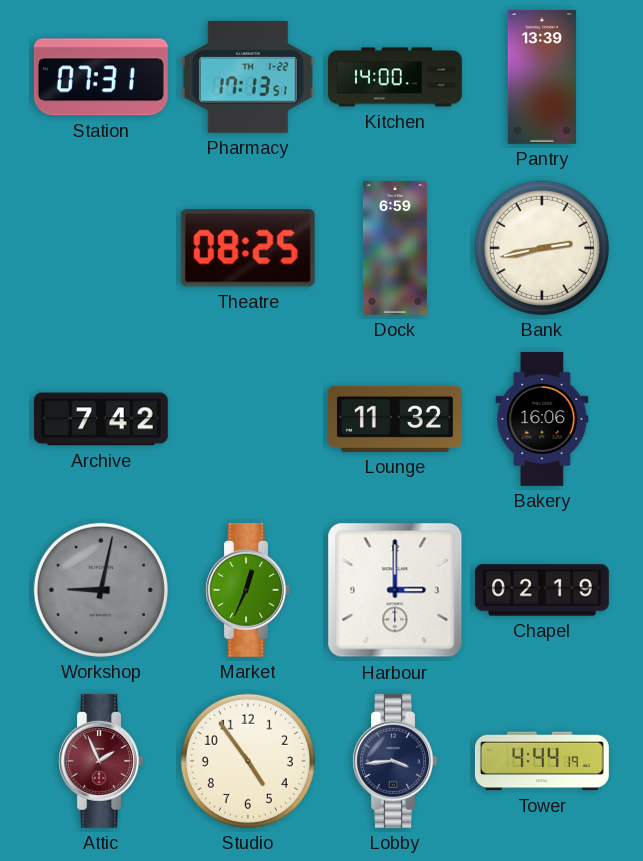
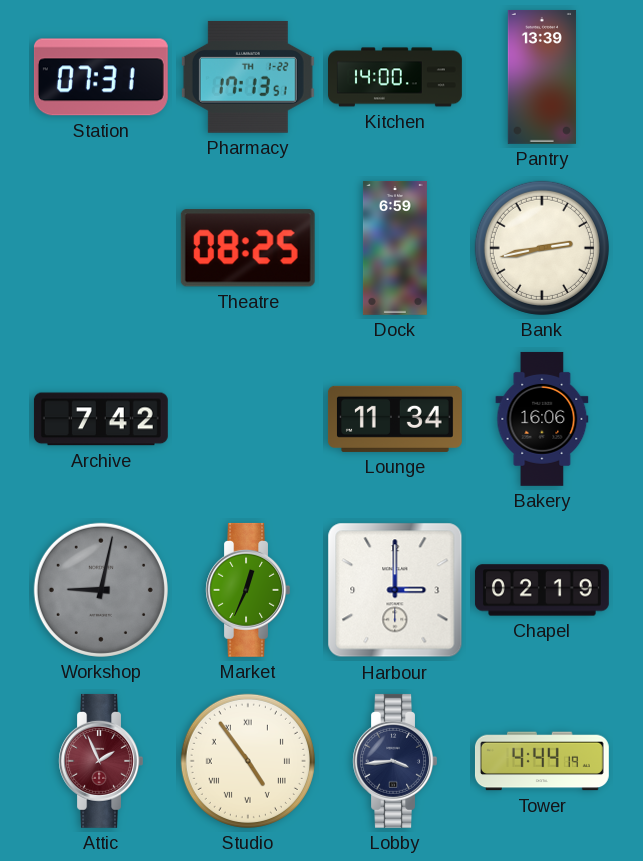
Lounge: 11:32 -> 11:34 (395, 419)
Studio numerals: Arabic -> Roman (248, 761)
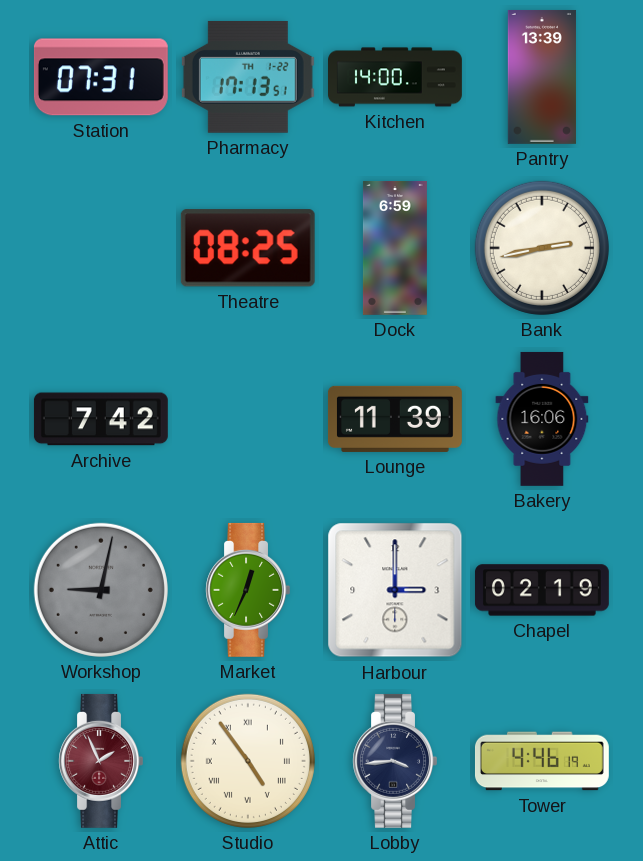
Lounge: 11:34 -> 11:39 (395, 419)
Tower: 4:44 -> 4:46 (542, 761)
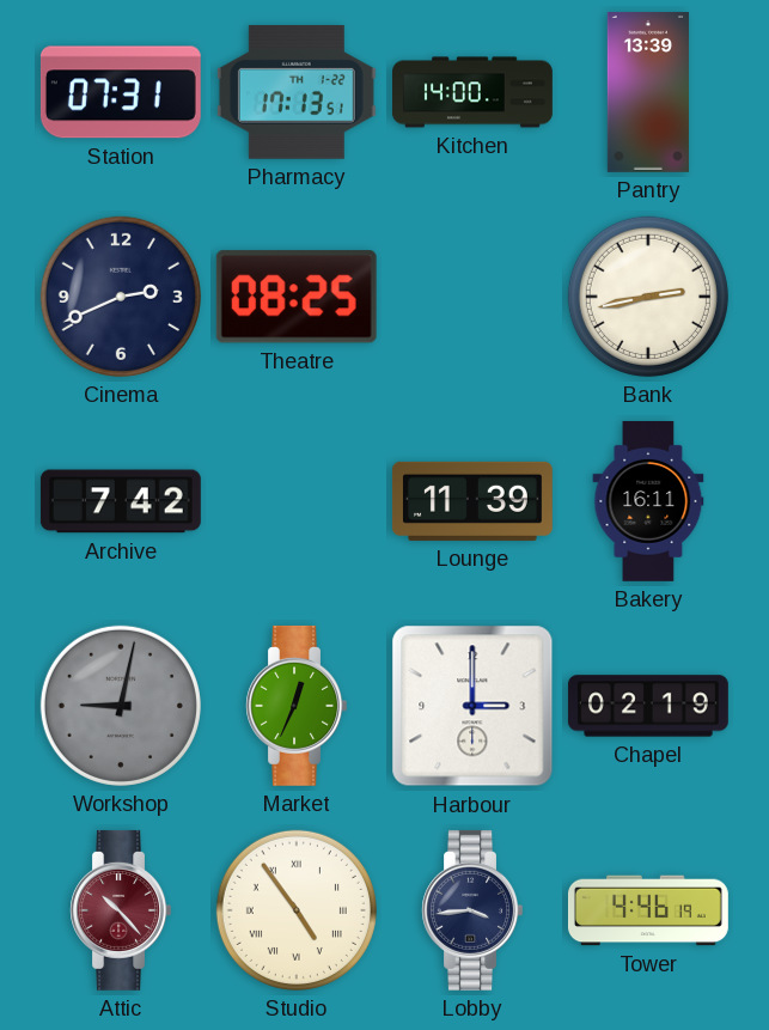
Cinema: none -> 2:41 (121, 297)
Dock: 6:59 -> none (395, 248)
Bakery: 16:06 -> 16:11 (648, 501)
Attic: 1:56 -> 10:23 (120, 910)
